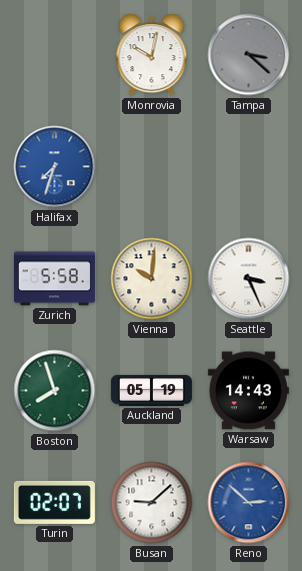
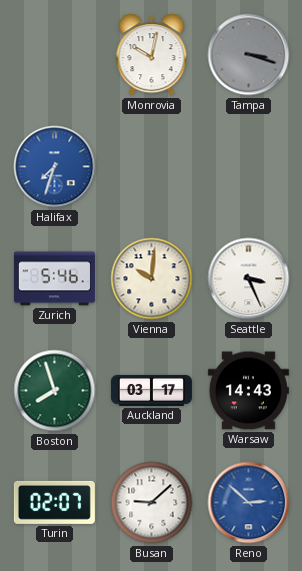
Tampa: 3:22 -> 3:18 (249, 55)
Zurich: 5:58 -> 5:46 (54, 279)
Auckland: 05:19 -> 03:17 (151, 390)
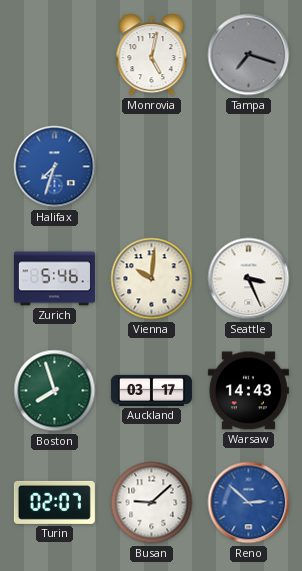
Monrovia: 10:02 -> 5:02 (152, 55)
Tampa: 3:18 -> 7:18 (249, 55)
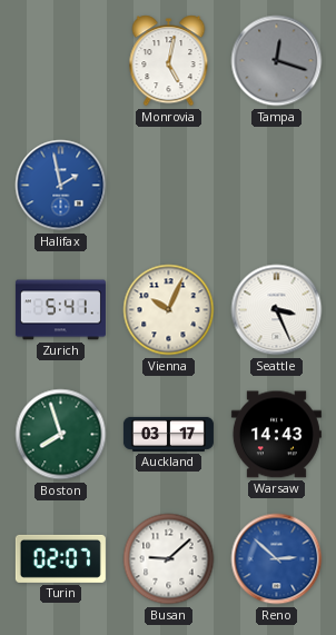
Tampa: 7:18 -> 12:18 (277, 61)
Halifax: 7:33 -> 1:58 (61, 186)
Zurich: 5:46 -> 5:41 (60, 310)
Vienna: 10:01 -> 10:04 (169, 310)
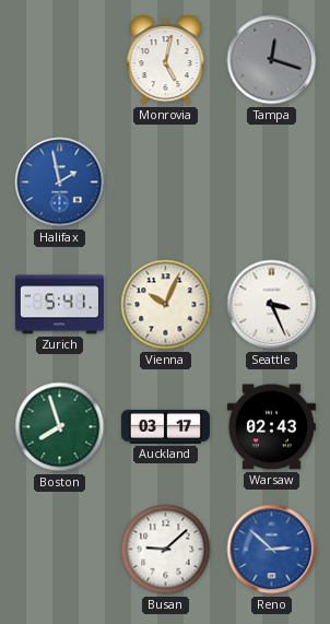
Warsaw: 14:43 -> 02:43 (271, 427)
Turin: 02:07 -> none (60, 558)
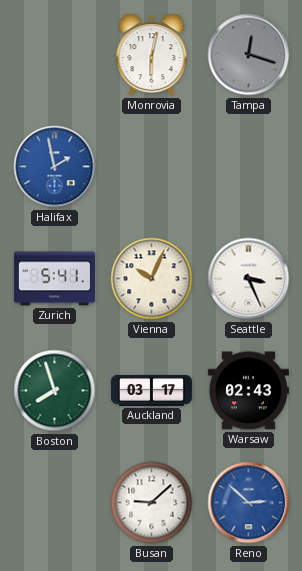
Monrovia: 5:02 -> 6:02 (152, 55)
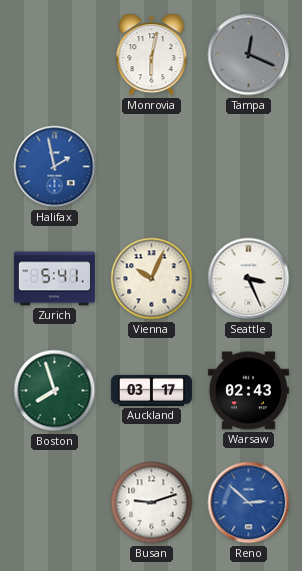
Tampa: 12:18 -> 12:19 (249, 55)
Busan: 9:08 -> 9:12 (152, 503)
